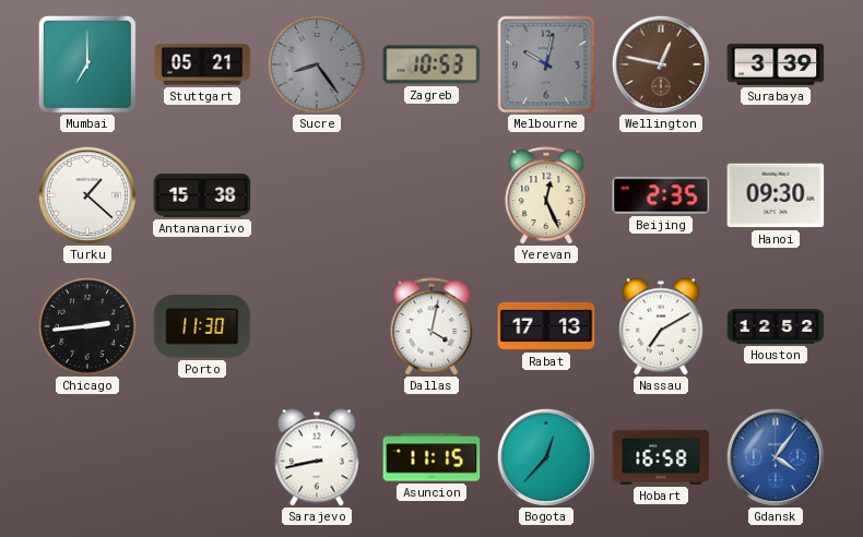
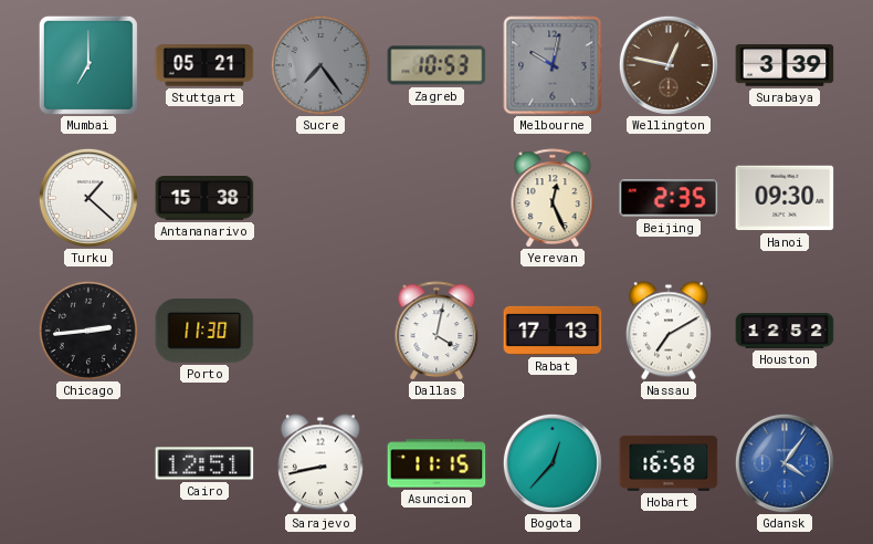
Sucre: 8:24 -> 7:24 (320, 65)
Cairo: none -> 12:51 (204, 463)
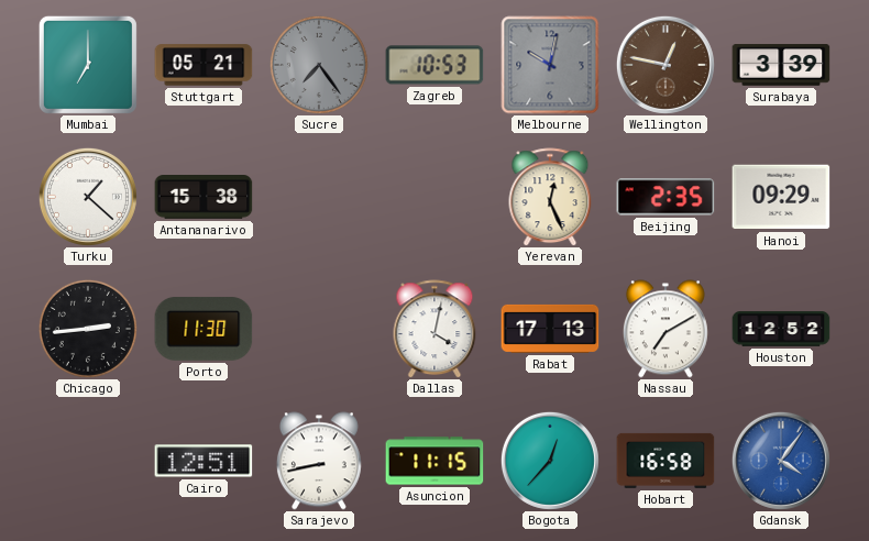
Hanoi: 09:30 -> 09:29 (781, 197)
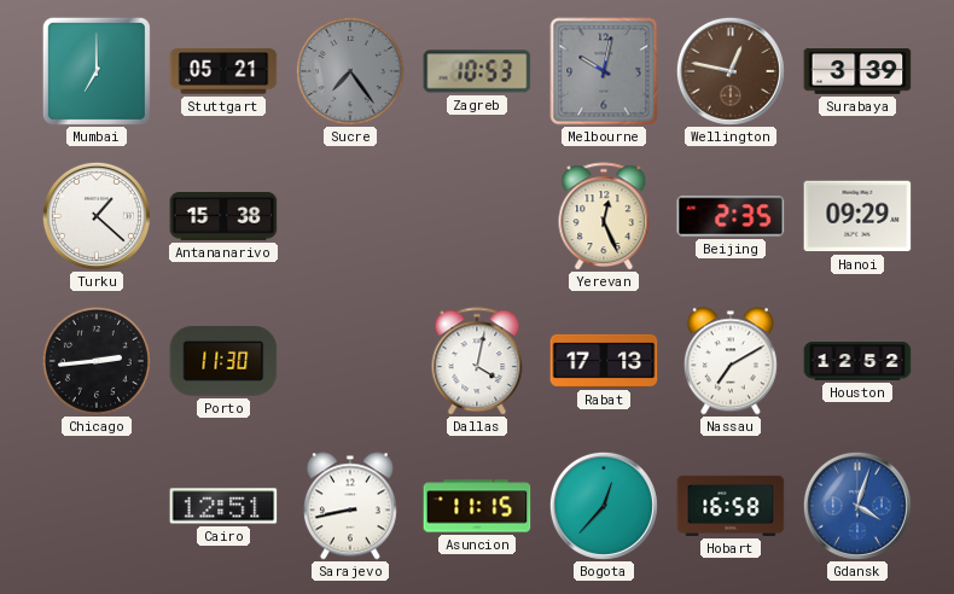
Gdansk: 4:06 -> 4:03 (857, 506)
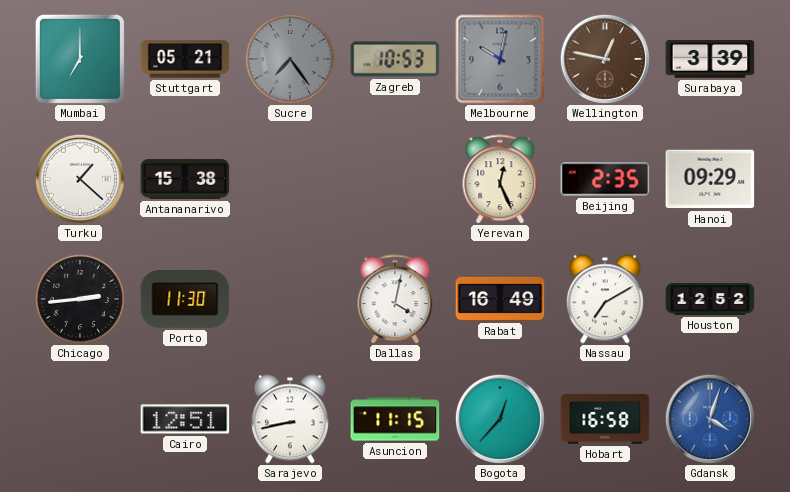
Rabat: 17:13 -> 16:49 (500, 299)
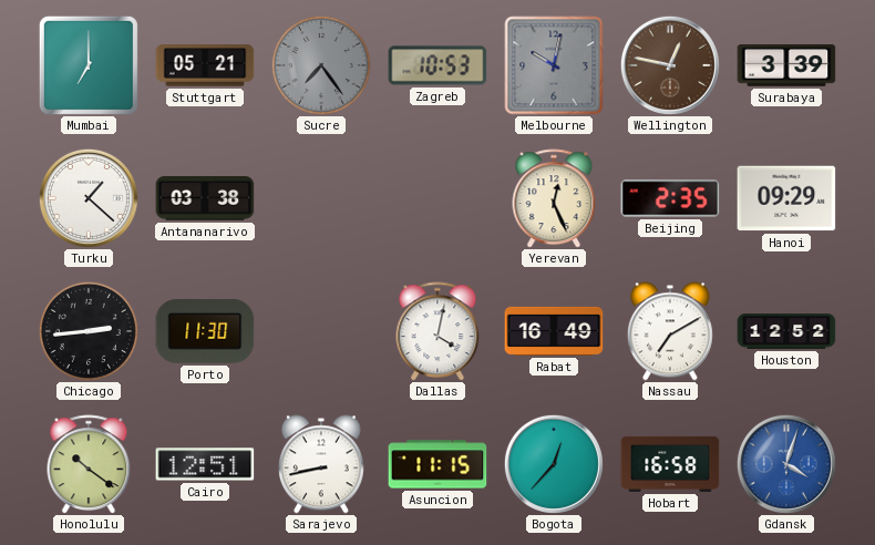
Antananarivo: 15:38 -> 03:38 (205, 198)
Honolulu: none -> 10:21 (89, 464)
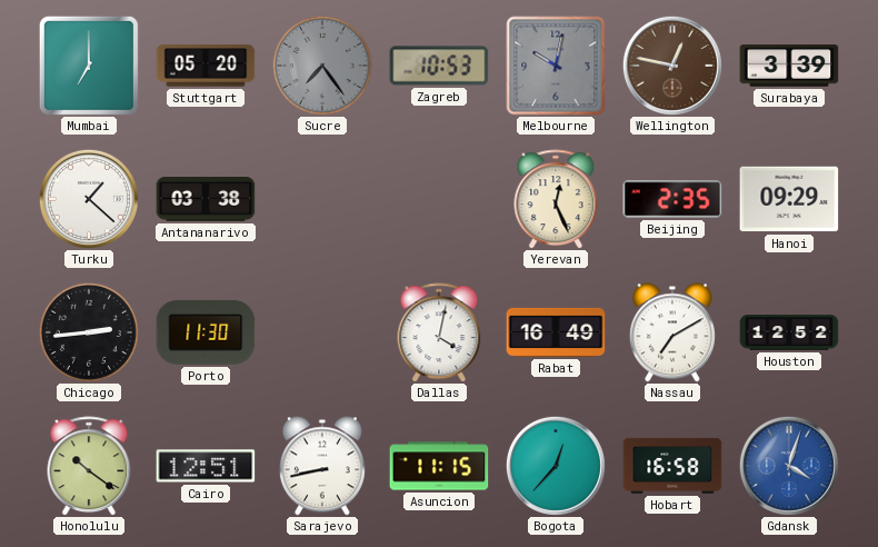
Stuttgart: 05:21 -> 05:20 (206, 66)
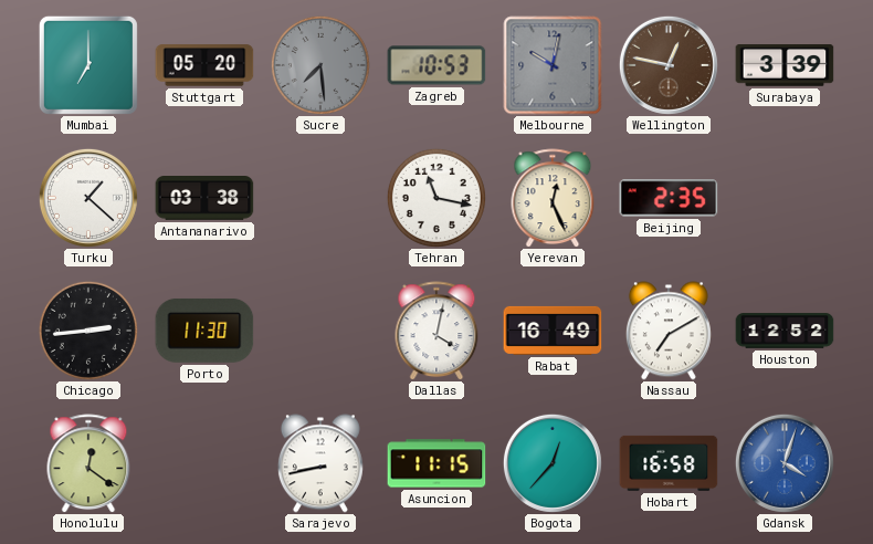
Sucre: 7:24 -> 7:29 (320, 65)
Tehran: none -> 11:17 (436, 198)
Hanoi: 09:29 -> none (789, 199)
Honolulu: 10:21 -> 12:21 (88, 463)
Cairo: 12:51 -> none (206, 466)
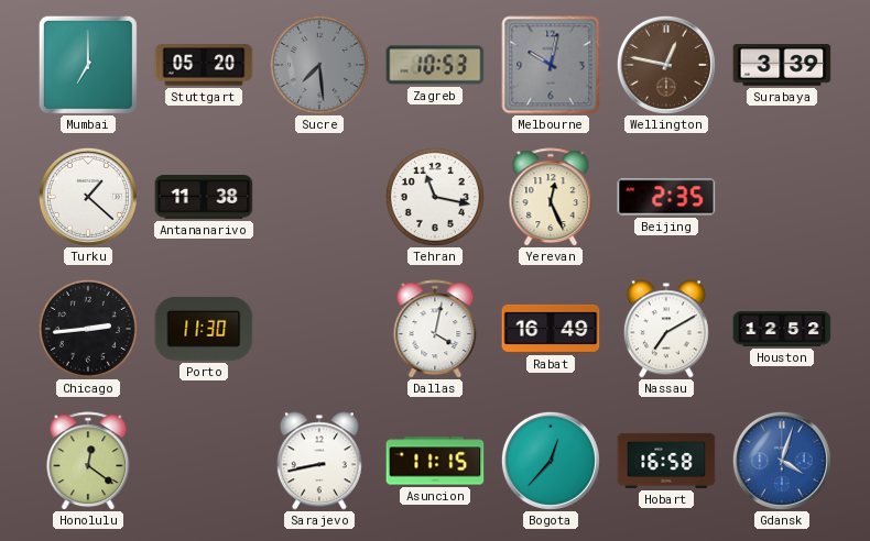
Antananarivo: 03:38 -> 11:38 (204, 197)
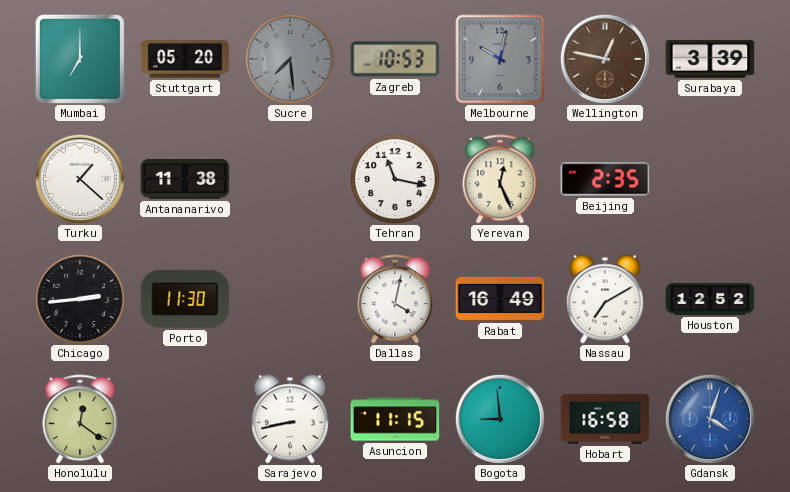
Bogota: 12:37 -> 8:59 (500, 419)
